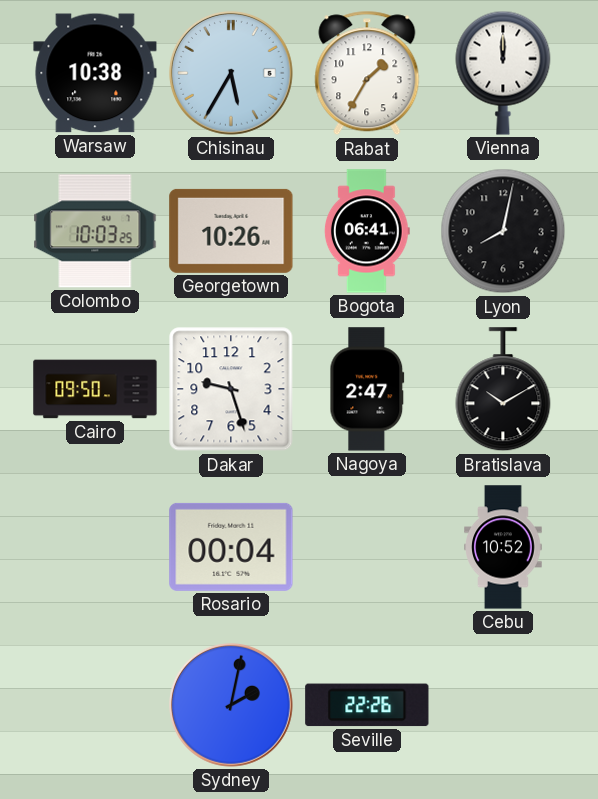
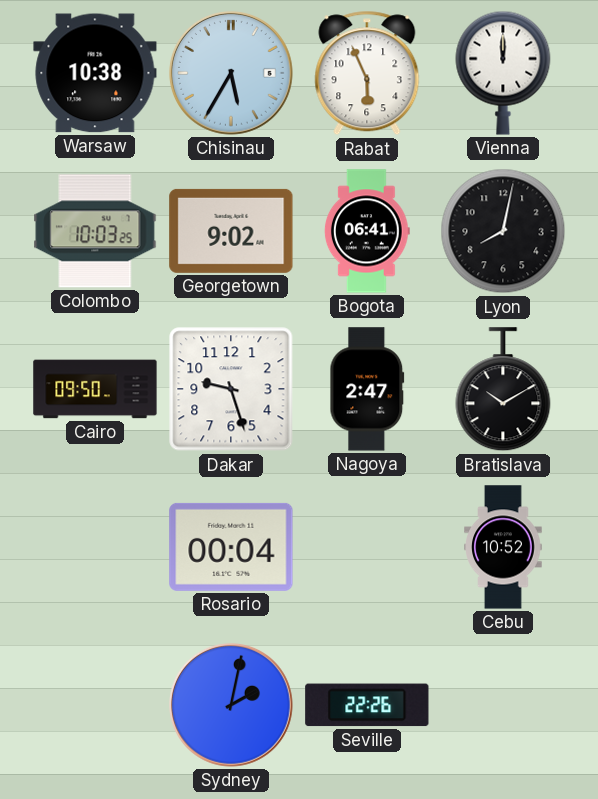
Rabat: 1:35 -> 5:56 (367, 73)
Georgetown: 10:26 -> 9:02 (231, 231)
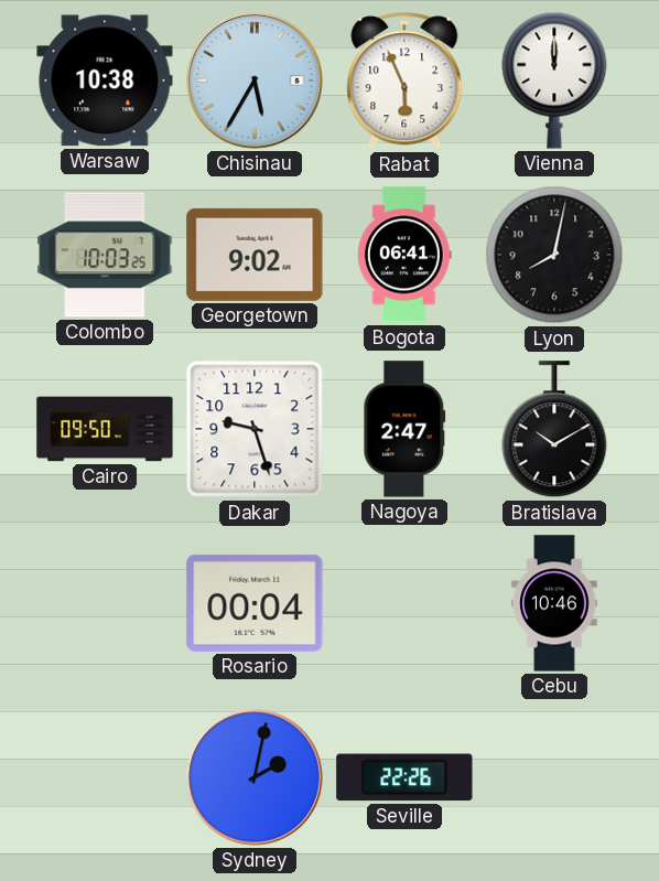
Cebu: 10:52 -> 10:46 (554, 603)
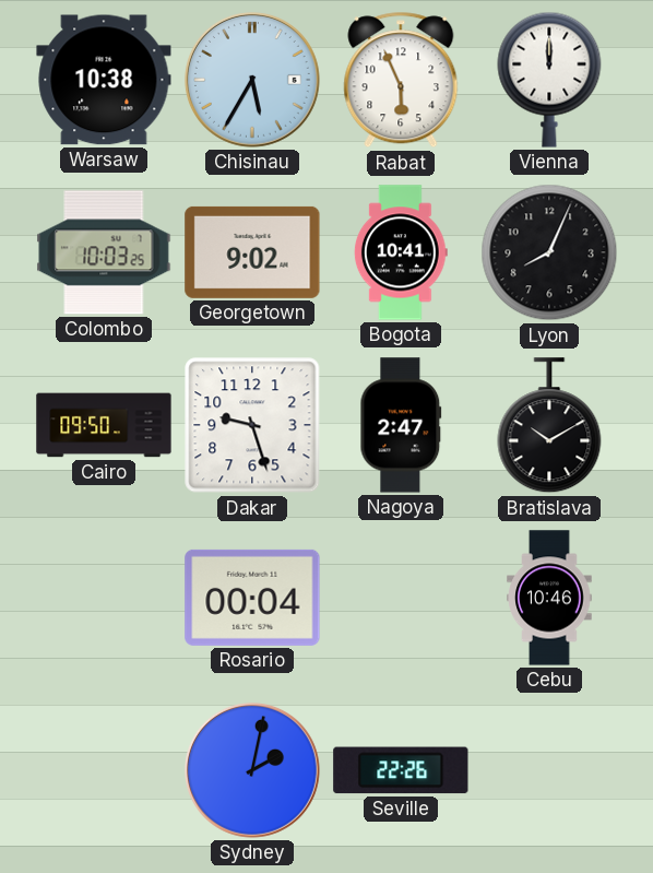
Bogota: 06:41 -> 10:41 (401, 252)
Lyon: 8:02 -> 8:04 (549, 252)
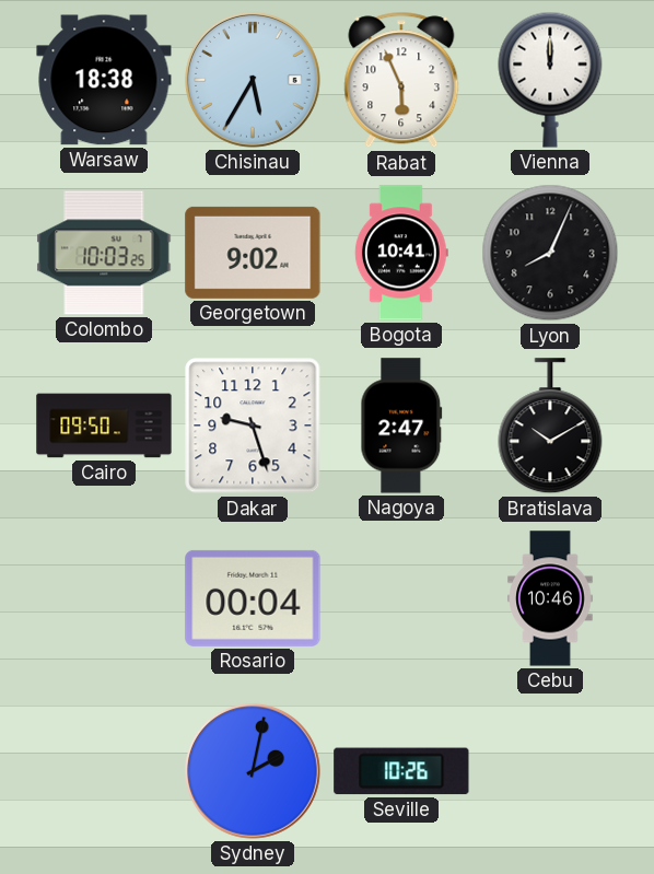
Warsaw: 10:38 -> 18:38 (104, 80)
Seville: 22:26 -> 10:26 (401, 771)
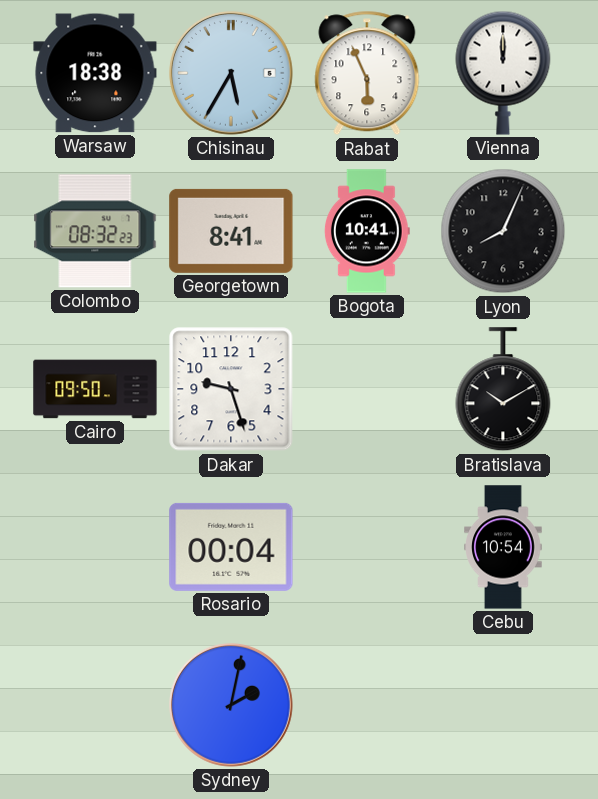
Colombo: 10:03 -> 08:32 (95, 231)
Georgetown: 9:02 -> 8:41 (231, 231)
Nagoya: 2:47 -> none (401, 426)
Cebu: 10:46 -> 10:54 (503, 547)
Seville: 10:26 -> none (401, 771)
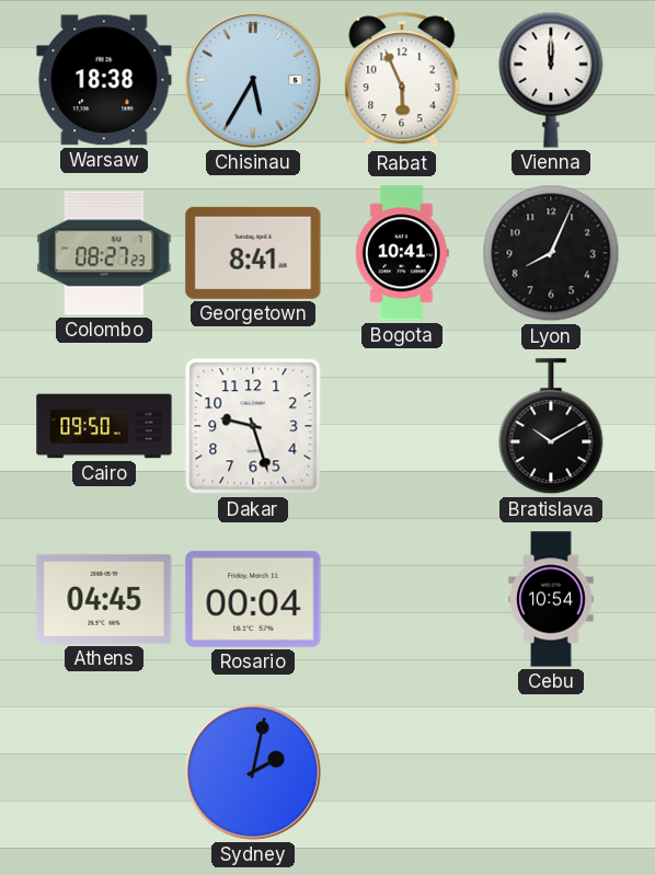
Colombo: 08:32 -> 08:27 (104, 253)
Athens: none -> 04:45 (104, 599)
